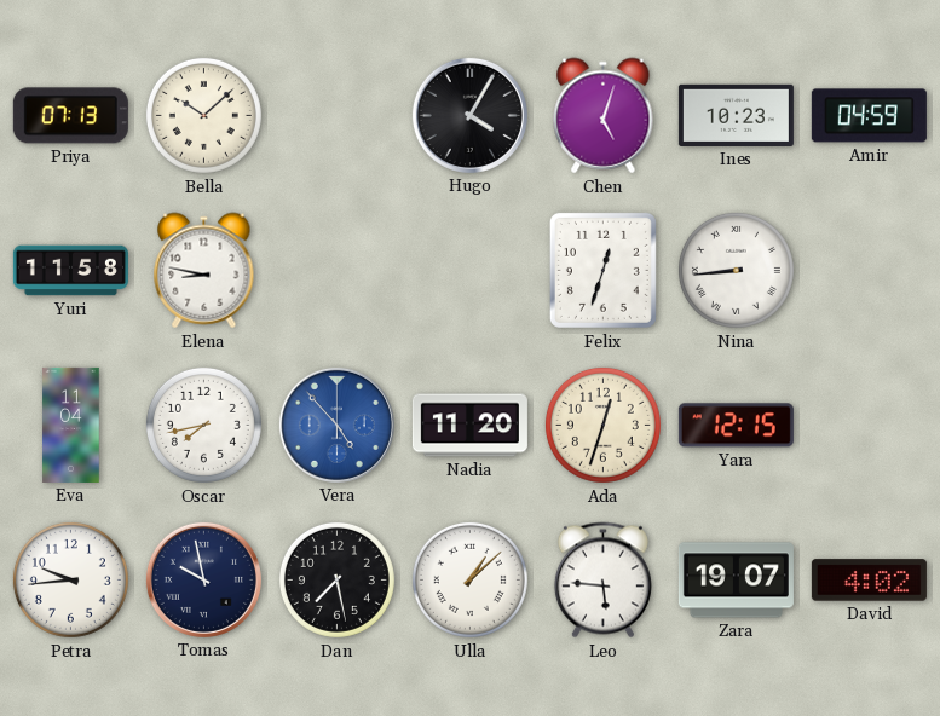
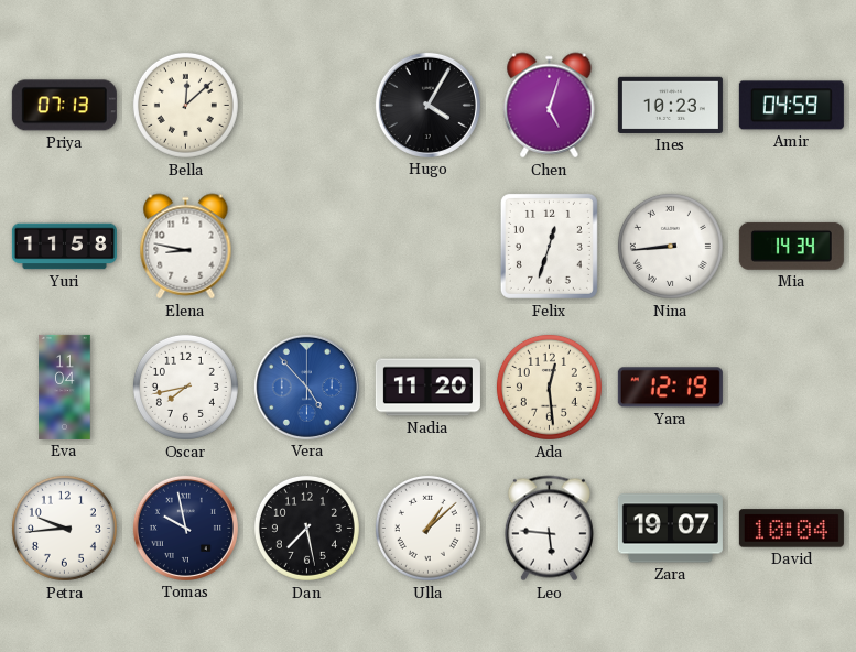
Bella: 10:08 -> 12:08 (185, 105)
Mia: none -> 14:34 (791, 246)
Ada: 12:33 -> 12:29 (549, 387)
Yara: 12:15 -> 12:19 (670, 388)
David: 4:02 -> 10:04 (791, 529)
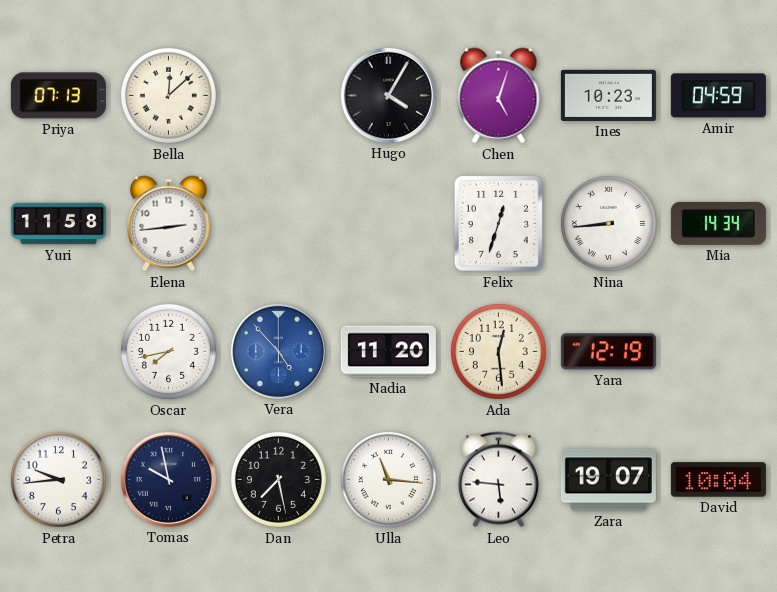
Elena: 8:47 -> 2:44 (169, 224)
Eva: 11:04 -> none (65, 387)
Ulla: 1:08 -> 11:16 (388, 479)
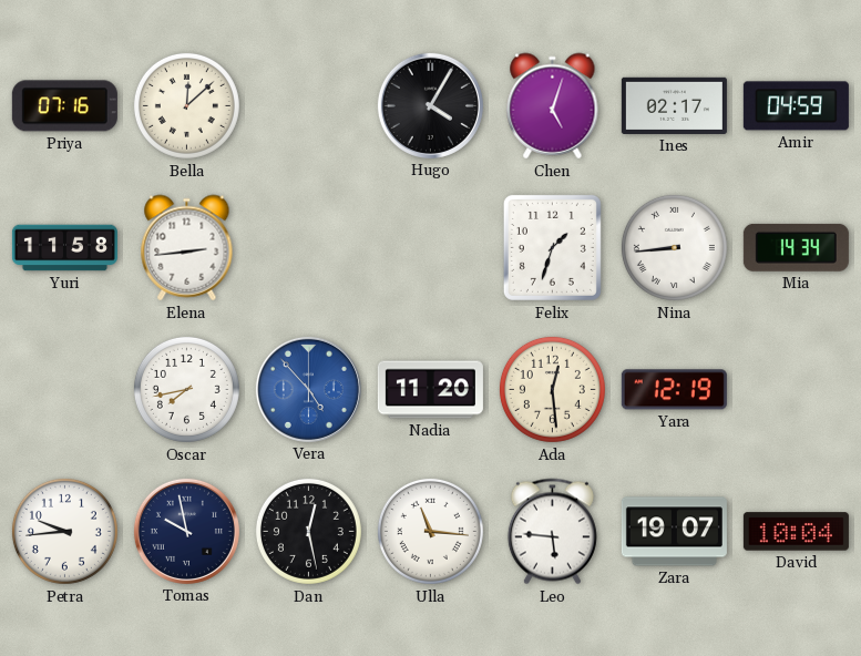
Priya: 07:13 -> 07:16 (64, 106)
Ines: 10:23 -> 02:17 (674, 105)
Felix: 12:33 -> 1:33 (552, 247)
Dan: 7:28 -> 12:28 (308, 531)
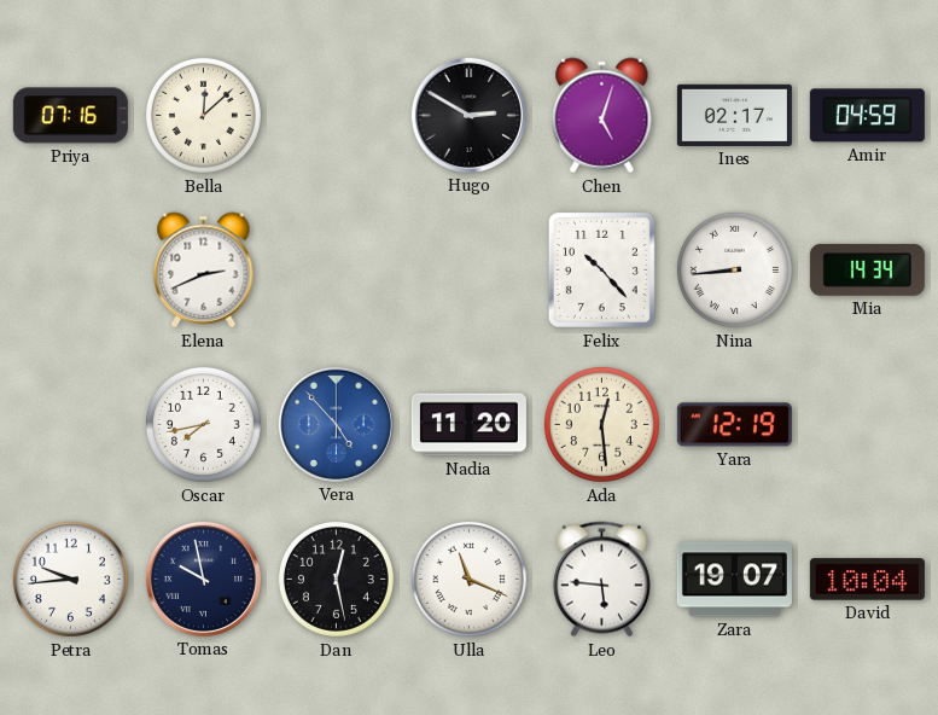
Hugo: 4:05 -> 2:50 (468, 115)
Yuri: 11:58 -> none (64, 248)
Elena: 2:44 -> 2:41 (204, 271)
Felix: 1:33 -> 10:23 (601, 269)
Ulla: 11:16 -> 11:19 (468, 579)
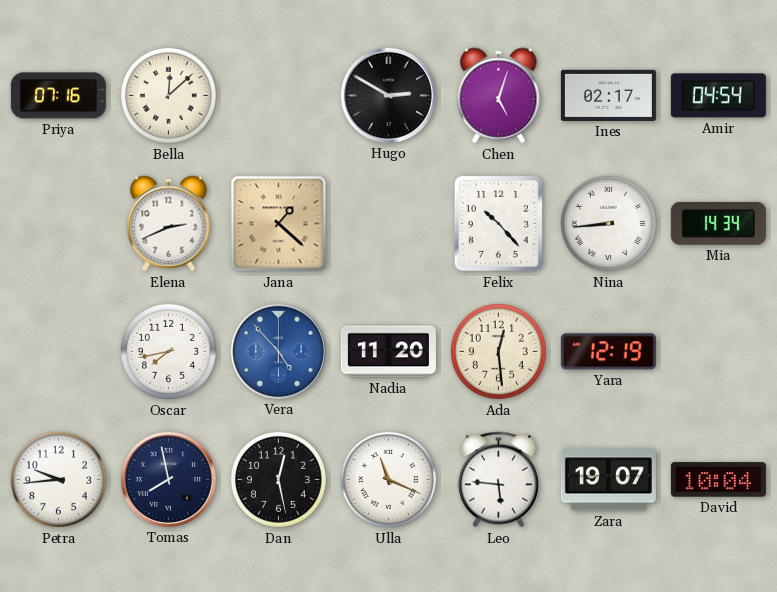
Amir: 04:59 -> 04:54 (718, 96)
Jana: none -> 1:22 (279, 224)
Tomas: 9:58 -> 7:58 (168, 479)
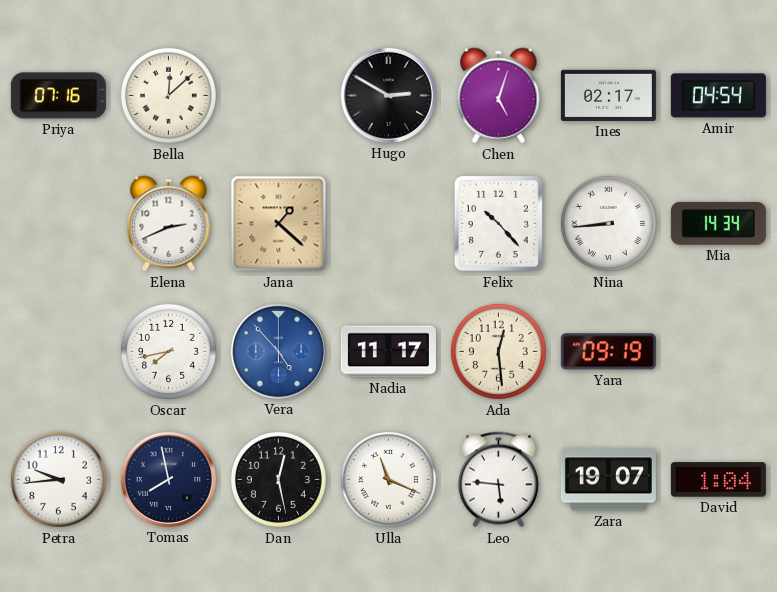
Nadia: 11:20 -> 11:17 (388, 352)
Yara: 12:19 -> 09:19 (608, 352)
David: 10:04 -> 1:04 (718, 480)
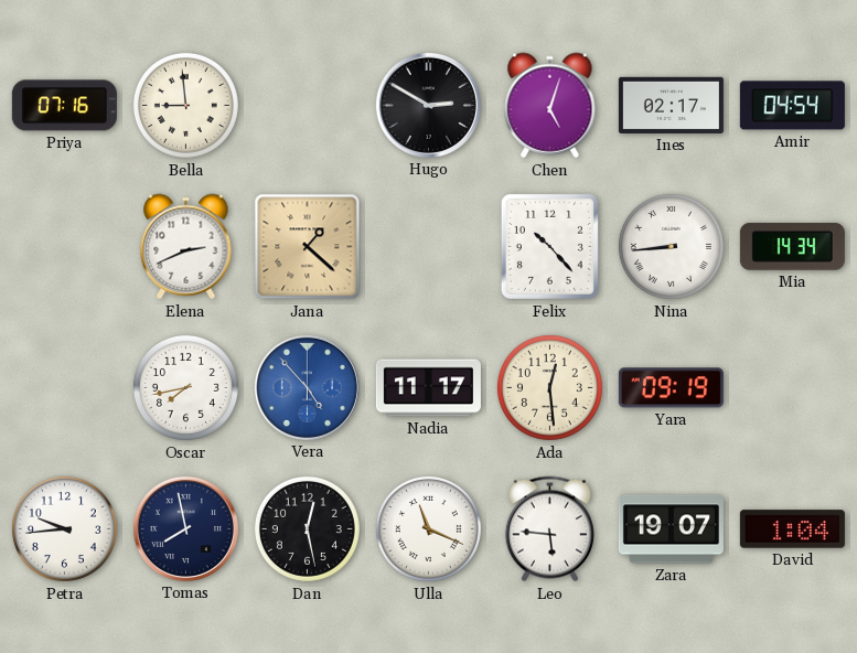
Bella: 12:08 -> 8:59 (185, 105)
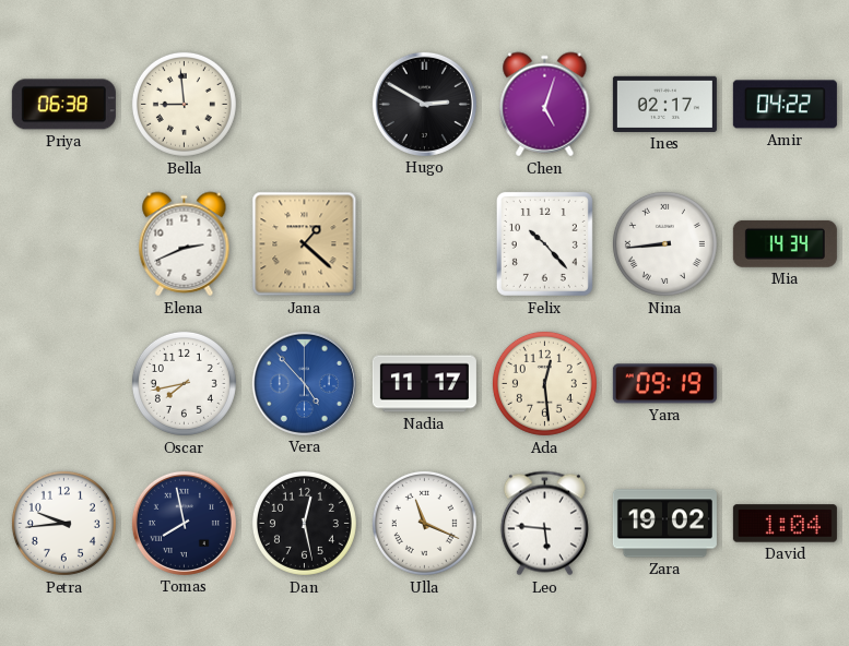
Priya: 07:16 -> 06:38 (63, 105)
Amir: 04:54 -> 04:22 (785, 105)
Zara: 19:07 -> 19:02 (664, 524)
